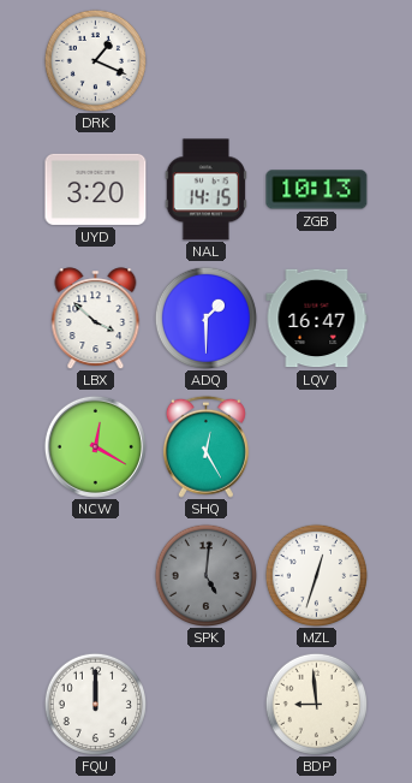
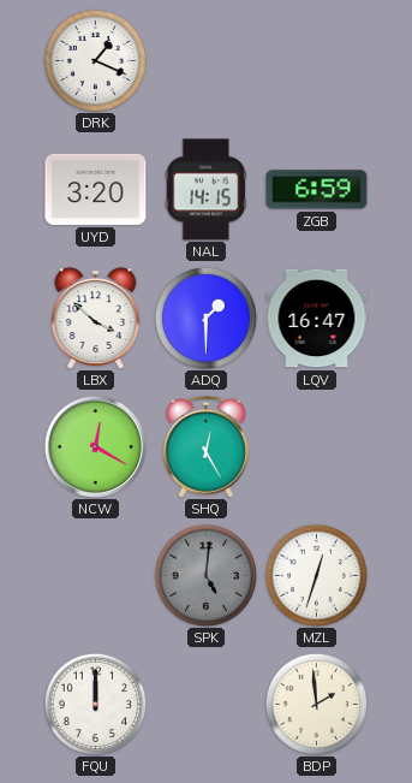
ZGB: 10:13 -> 6:59 (317, 190)
BDP: 8:59 -> 1:59 (316, 704)
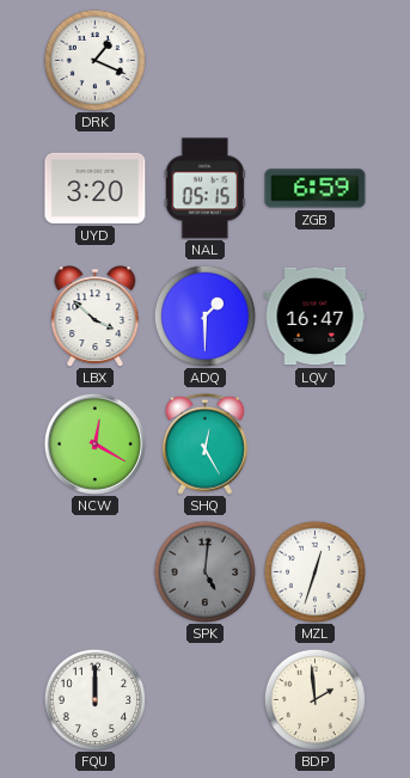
NAL: 14:15 -> 05:15 (204, 189)
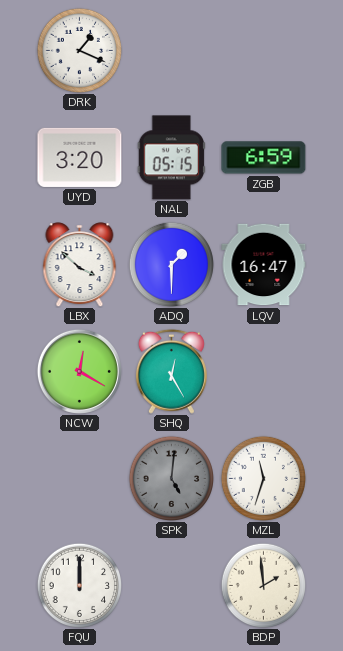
MZL: 12:33 -> 11:33 (263, 478)
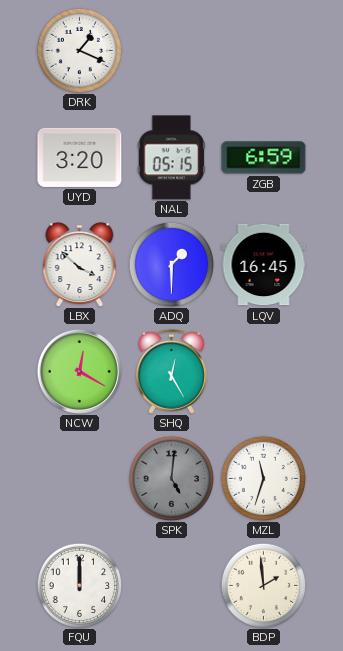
LQV: 16:47 -> 16:45 (264, 265)
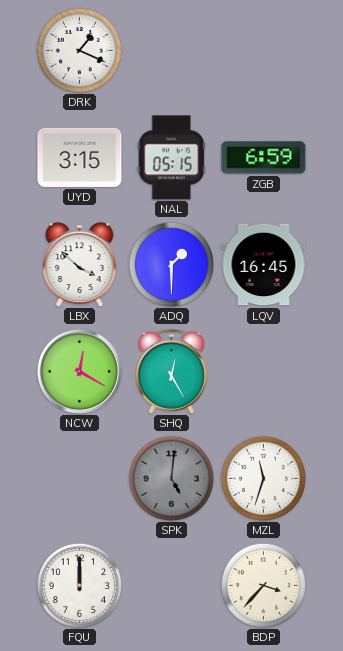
UYD: 3:20 -> 3:15 (80, 157)
BDP: 1:59 -> 3:37 (263, 585)
